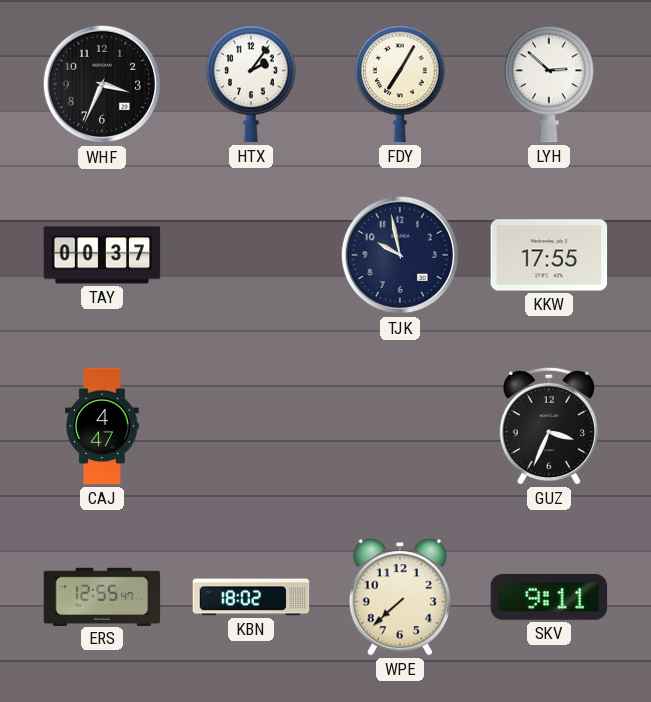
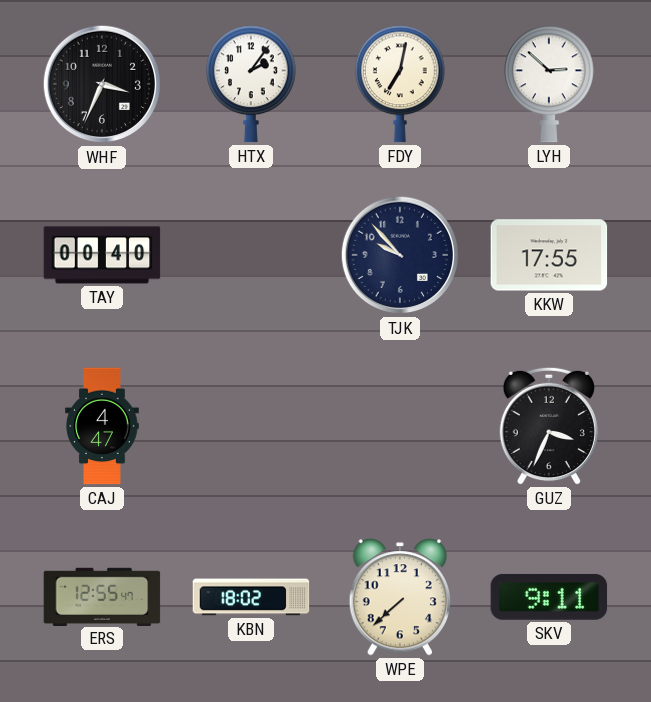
FDY: 7:05 -> 7:02 (401, 84)
TAY: 00:37 -> 00:40 (102, 255)
TJK: 9:58 -> 9:53 (400, 255)
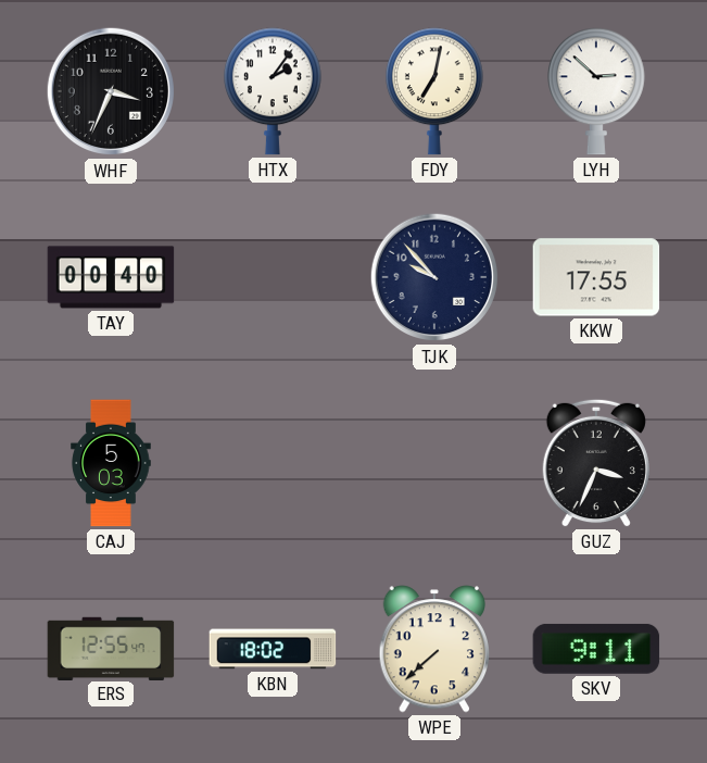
CAJ: 4:47 -> 5:03 (111, 463)
